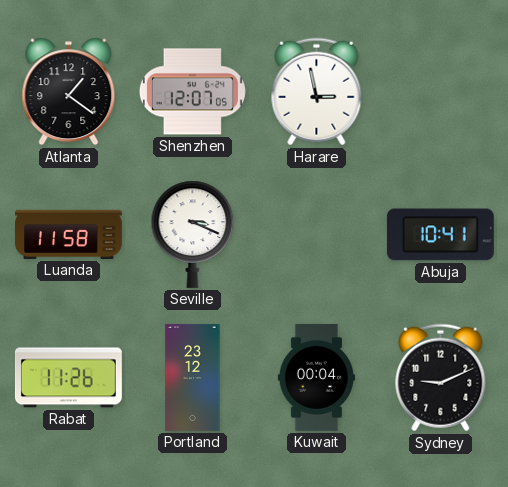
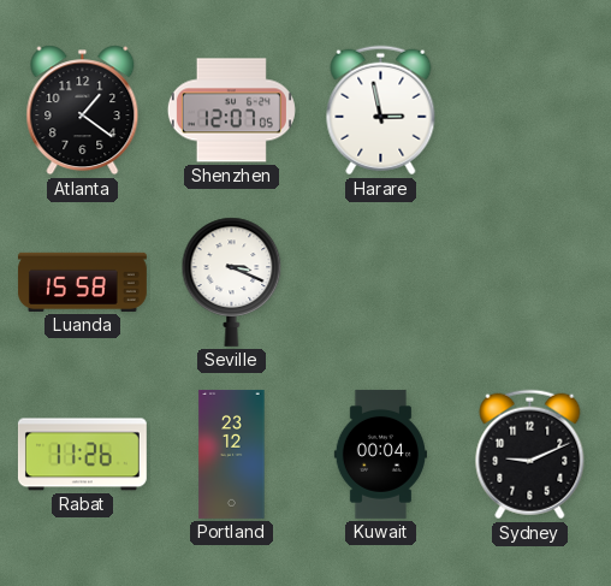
Luanda: 11:58 -> 15:58 (82, 282)
Abuja: 10:41 -> none (440, 235)
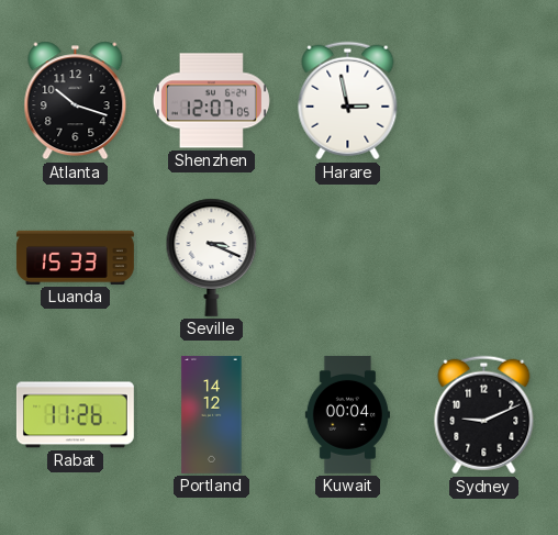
Atlanta: 1:21 -> 10:18 (76, 101)
Luanda: 15:58 -> 15:33 (75, 257)
Portland: 23:12 -> 14:12 (212, 414)
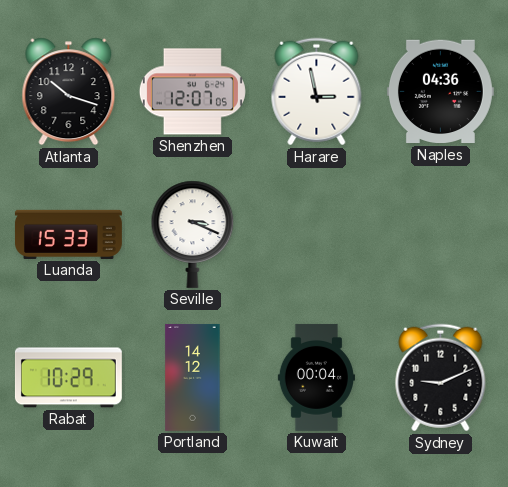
Naples: none -> 04:36 (440, 92)
Rabat: 11:26 -> 10:29 (68, 378)
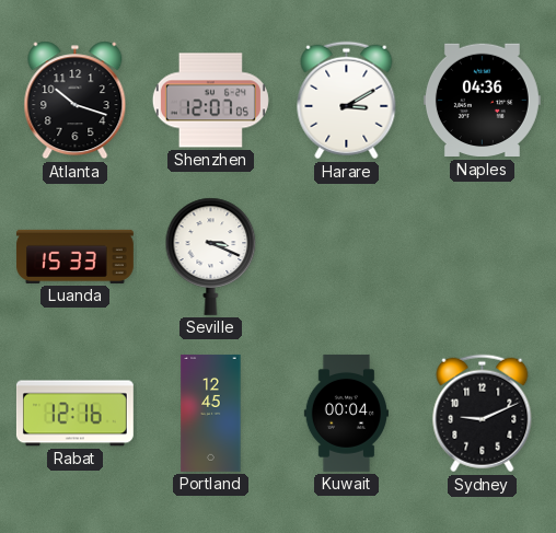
Harare: 2:58 -> 3:10 (347, 101)
Rabat: 10:29 -> 12:16 (74, 414)
Portland: 14:12 -> 12:45 (211, 413)
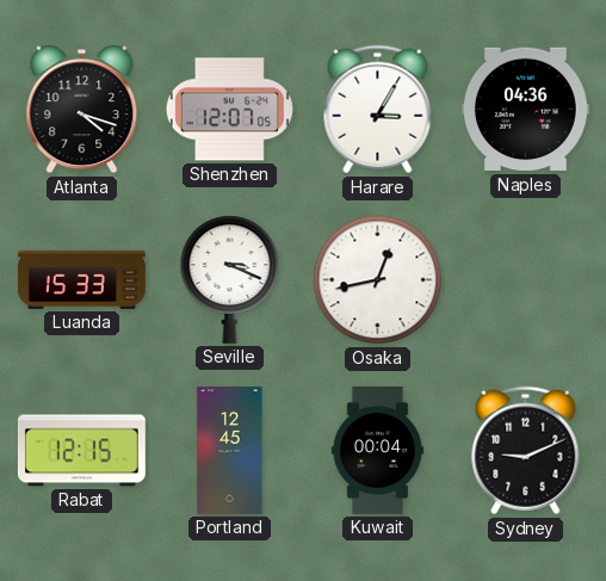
Atlanta: 10:18 -> 4:18 (82, 110)
Harare: 3:10 -> 3:05 (378, 110)
Osaka: none -> 12:43 (378, 280)
Rabat: 12:16 -> 12:15 (81, 451)
